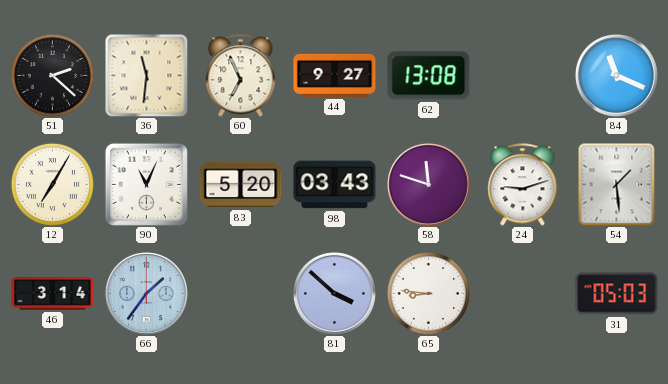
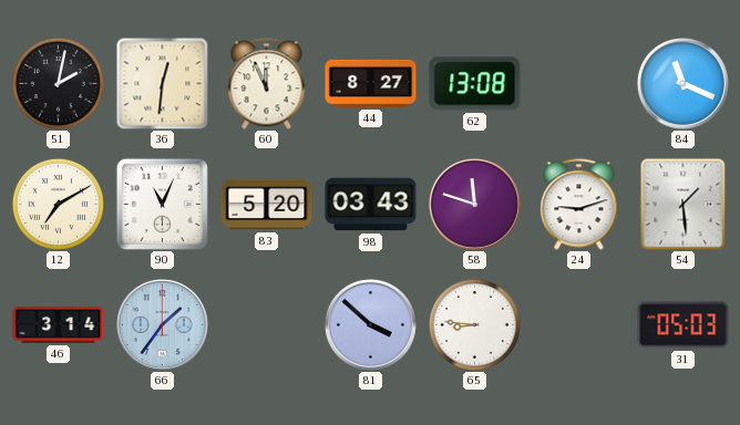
51: 2:22 -> 2:02 (58, 83)
36: 11:31 -> 12:31 (162, 83)
60: 6:56 -> 11:56 (267, 84)
44: 9:27 -> 8:27 (371, 83)
12: 7:05 -> 7:10 (58, 204)
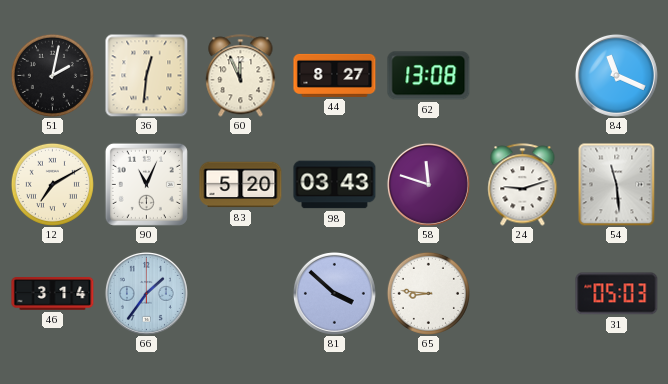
54: 1:29 -> 11:29 (617, 184)
